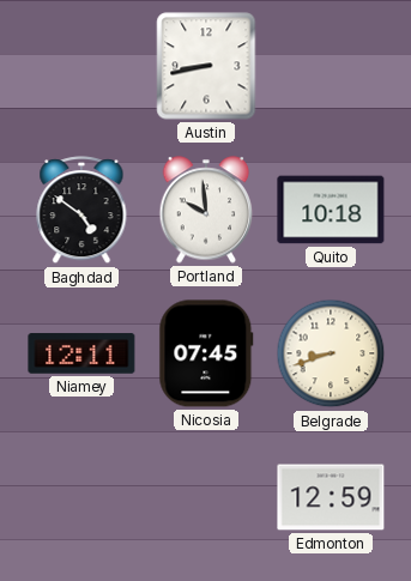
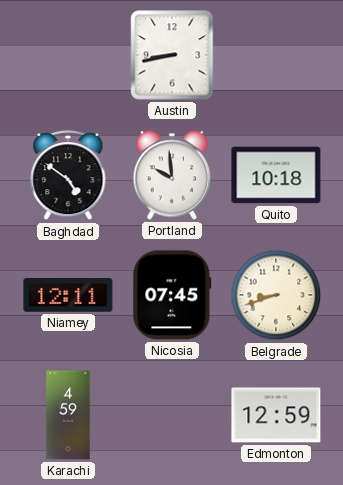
Karachi: none -> 4:59 (68, 415)
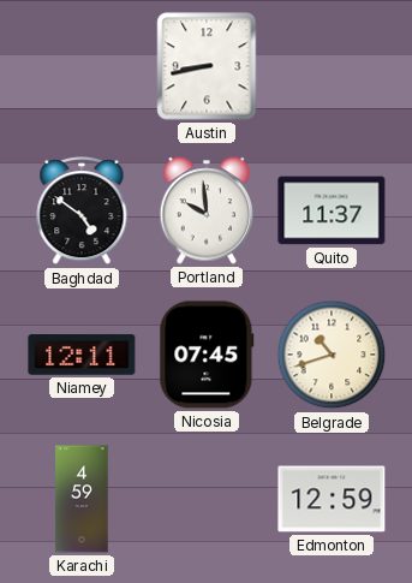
Quito: 10:18 -> 11:37 (332, 210)
Belgrade: 8:42 -> 10:42 (332, 355)
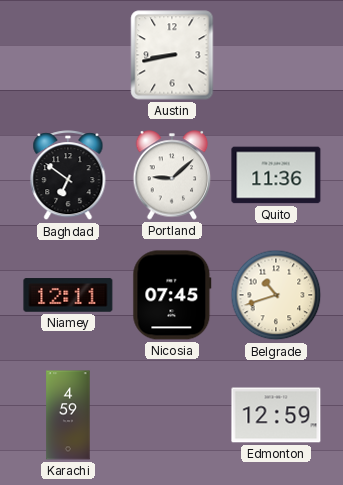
Baghdad: 4:51 -> 6:51 (68, 176)
Portland: 9:59 -> 9:08 (172, 175)
Quito: 11:37 -> 11:36 (276, 175)
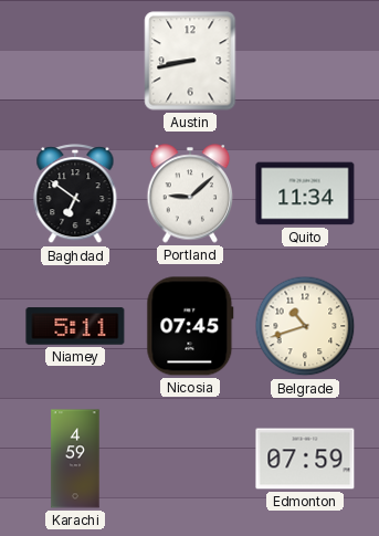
Quito: 11:36 -> 11:34 (305, 193)
Niamey: 12:11 -> 5:11 (75, 326)
Edmonton: 12:59 -> 07:59 (305, 459)
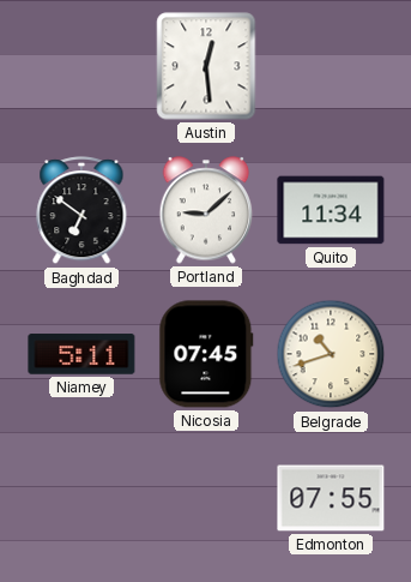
Austin: 8:43 -> 12:29 (206, 66)
Karachi: 4:59 -> none (75, 459)
Edmonton: 07:59 -> 07:55 (331, 498)
